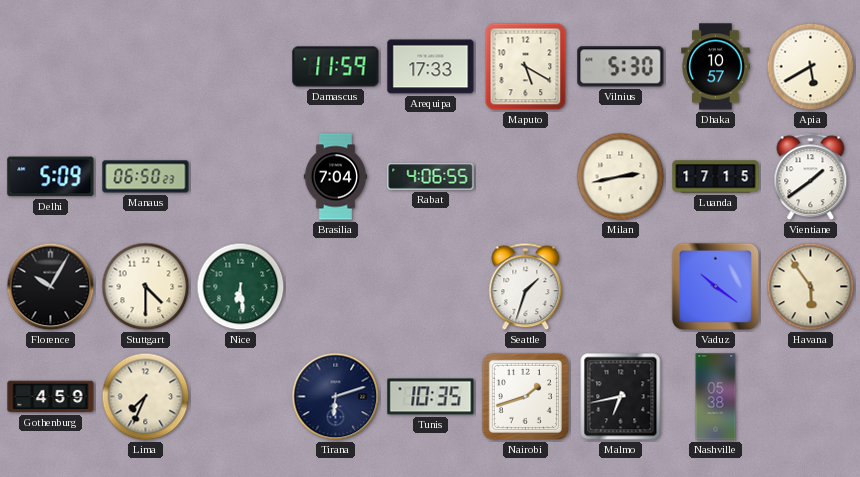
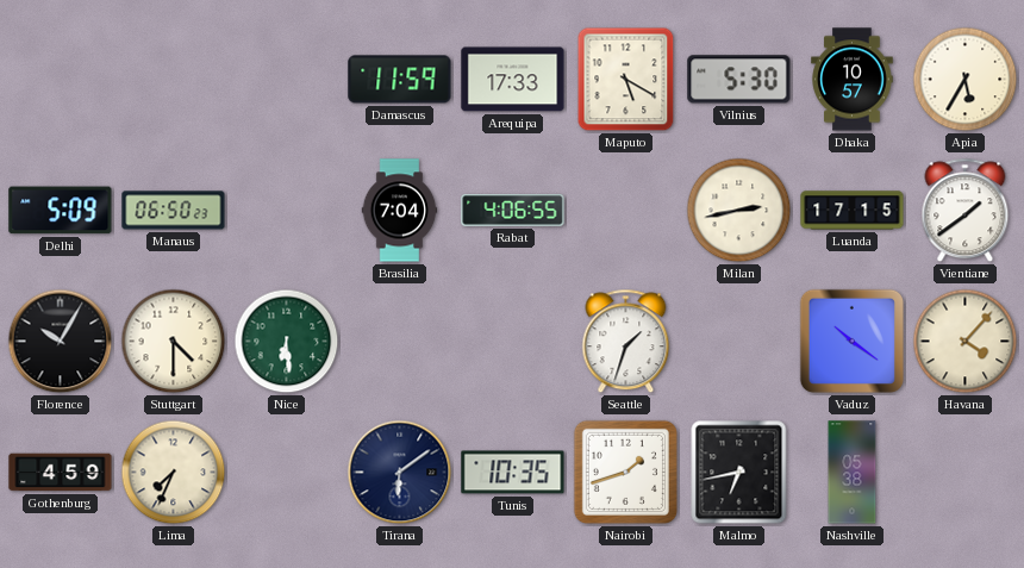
Apia: 5:40 -> 5:35 (966, 80)
Havana: 5:54 -> 4:07 (966, 342)
Tirana: 6:12 -> 6:09 (400, 473)
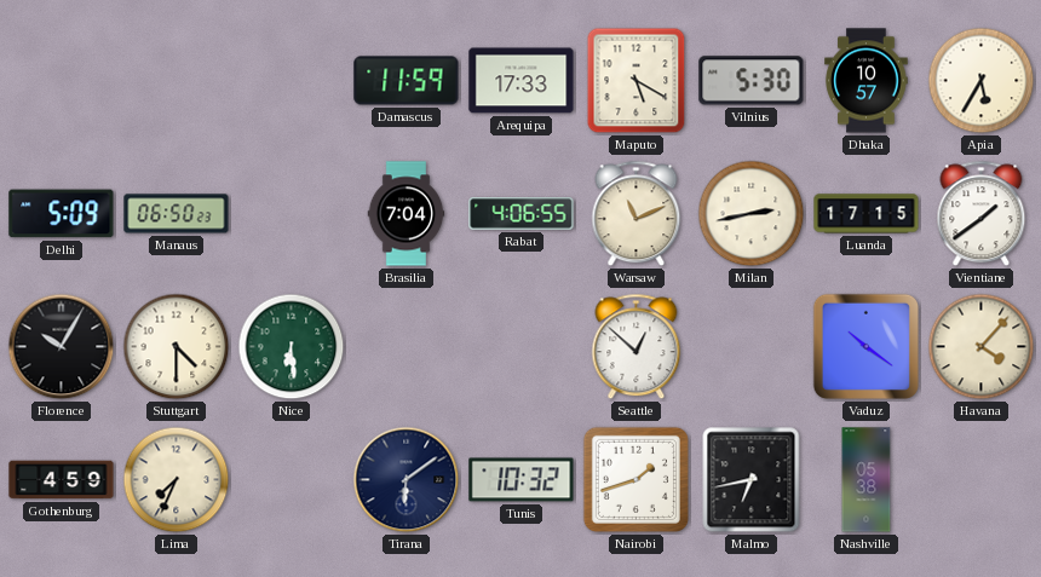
Warsaw: none -> 11:11 (637, 214)
Seattle: 1:33 -> 12:52 (637, 347)
Tunis: 10:35 -> 10:32 (522, 480)
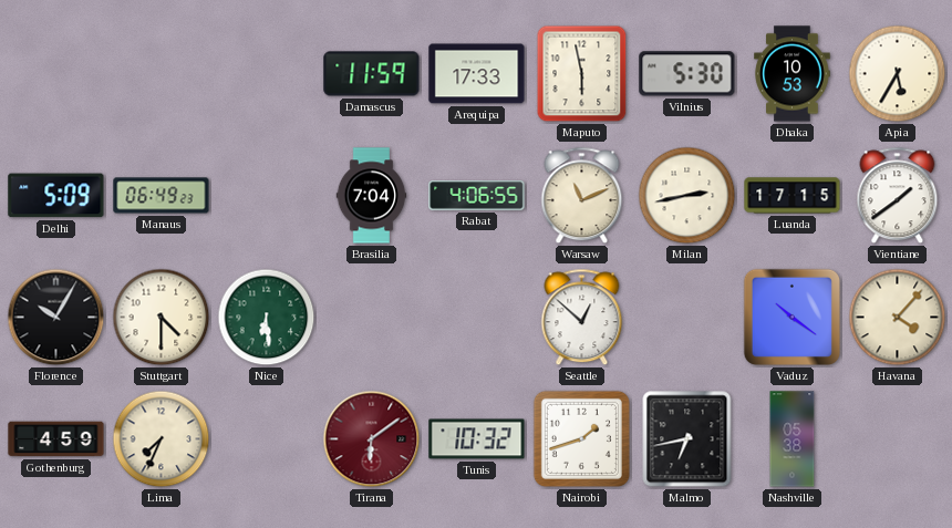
Maputo: 5:20 -> 5:58 (582, 74)
Dhaka: 10:57 -> 10:53 (793, 74)
Manaus: 06:50 -> 06:49 (162, 196)
Tirana dial: navy -> burgundy (372, 439)
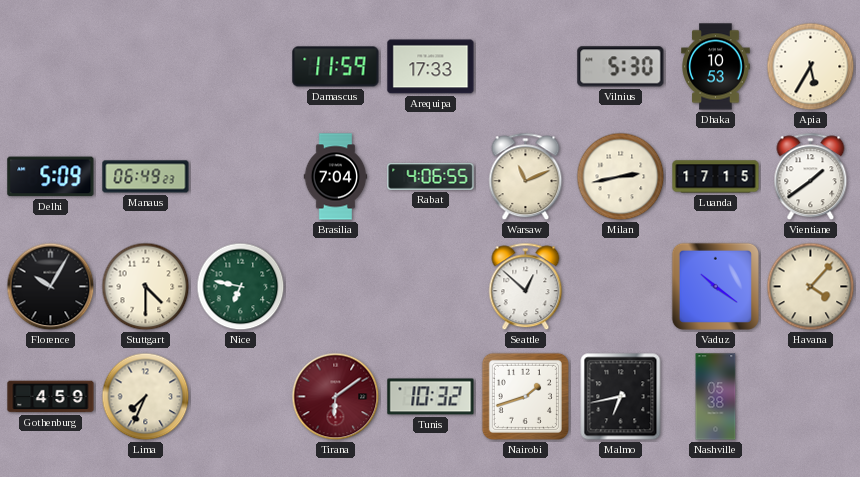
Maputo: 5:58 -> none (582, 74)
Nice: 6:29 -> 6:47 (241, 287)
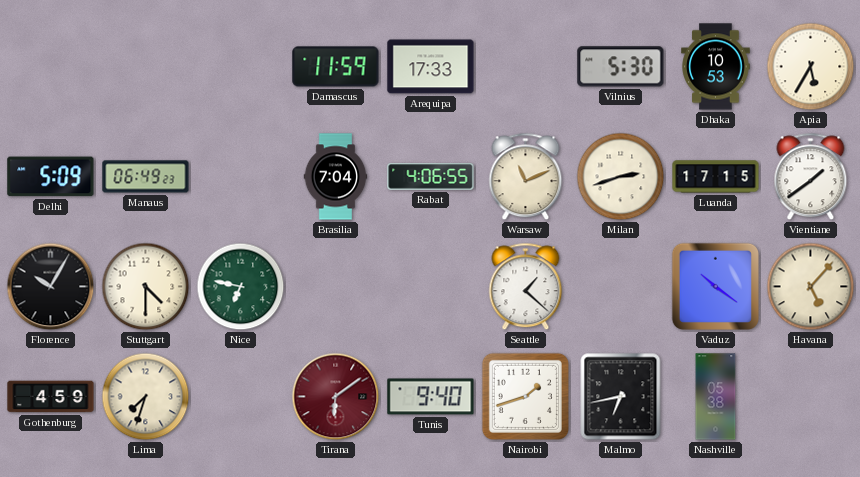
Milan: 2:43 -> 2:42 (621, 177)
Seattle: 12:52 -> 1:22 (526, 287)
Havana: 4:07 -> 5:07 (811, 287)
Lima: 7:34 -> 7:33 (146, 397)
Tunis: 10:32 -> 9:40 (431, 397)
